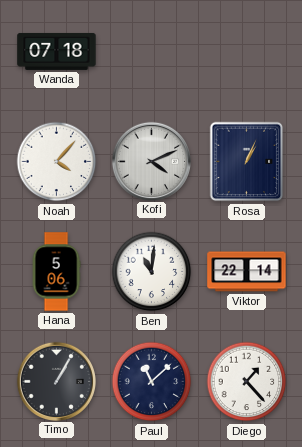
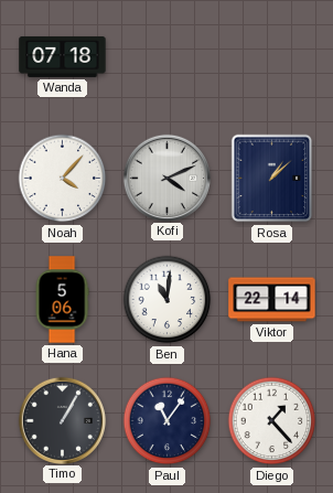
Rosa: 1:04 -> 1:08 (272, 179)
Paul: 11:08 -> 11:06 (168, 421)
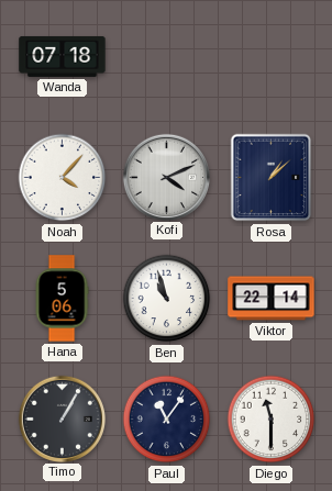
Ben: 11:01 -> 10:57 (167, 299)
Diego: 1:23 -> 11:30 (272, 420)
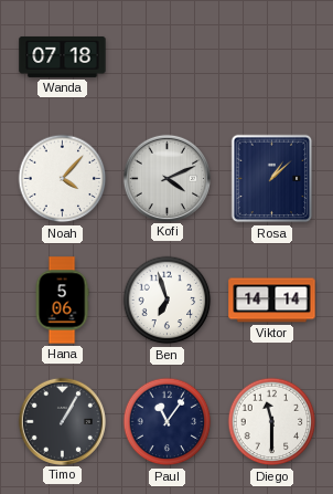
Ben: 10:57 -> 6:57 (168, 301)
Viktor: 22:14 -> 14:14 (272, 301)
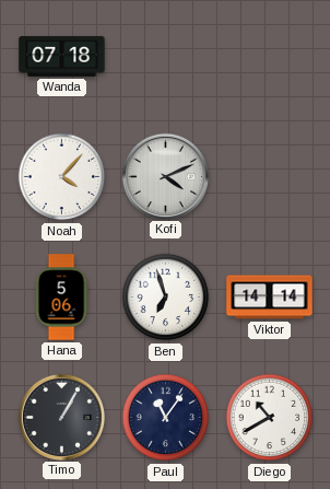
Rosa: 1:08 -> none (272, 179)
Diego: 11:30 -> 10:40 (270, 418)
